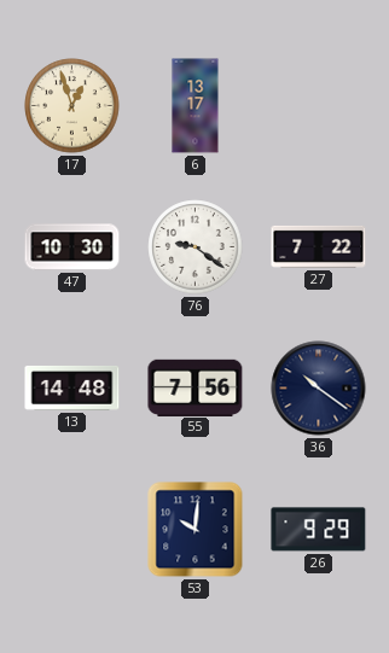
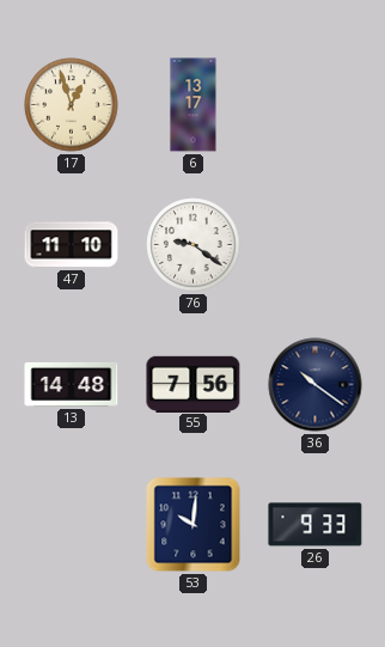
47: 10:30 -> 11:10 (72, 245)
27: 7:22 -> none (319, 246)
26: 9:29 -> 9:33 (316, 525)
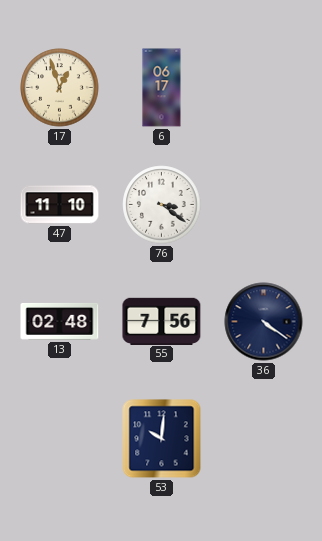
6: 13:17 -> 06:17 (162, 88)
76: 9:21 -> 3:21 (162, 205)
13: 14:48 -> 02:48 (60, 321)
36: 10:21 -> 4:21 (264, 322)
26: 9:33 -> none (316, 525)
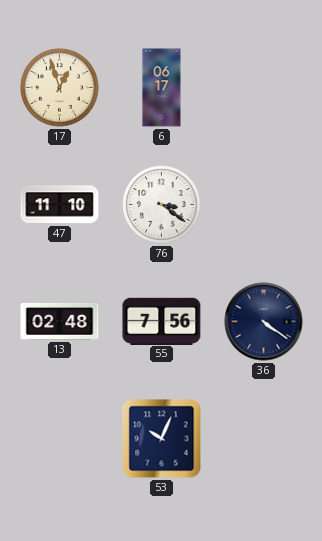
53: 10:01 -> 10:04 (162, 439)
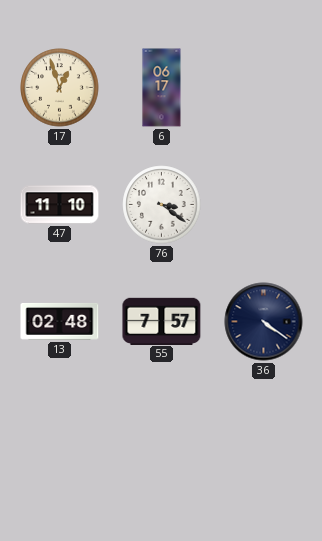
55: 7:56 -> 7:57 (162, 321)
53: 10:04 -> none (162, 439)
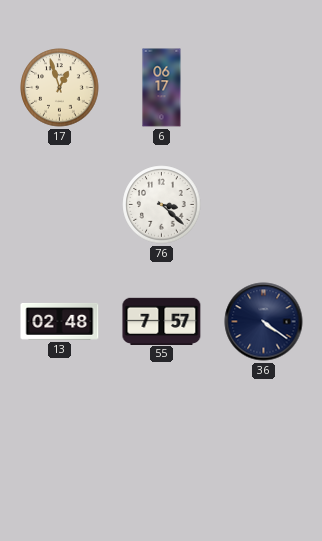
47: 11:10 -> none (60, 205)
76: 3:21 -> 3:22 (162, 205)
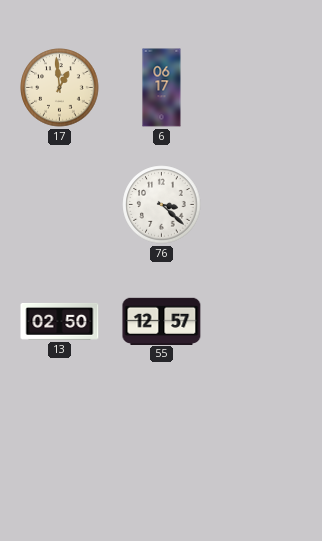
17: 12:57 -> 12:59 (60, 88)
13: 02:48 -> 02:50 (60, 321)
55: 7:57 -> 12:57 (162, 321)
36: 4:21 -> none (264, 322)
